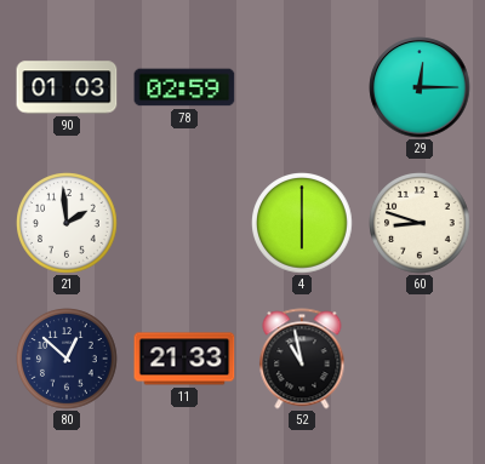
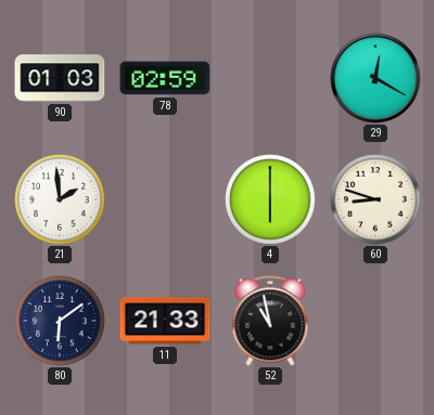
29: 12:15 -> 12:20 (375, 78)
80: 12:52 -> 6:09 (60, 321)
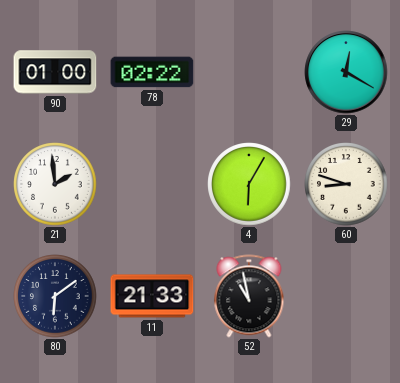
90: 01:03 -> 01:00 (55, 72)
78: 02:59 -> 02:22 (152, 72)
4: 6:00 -> 6:05 (249, 184)
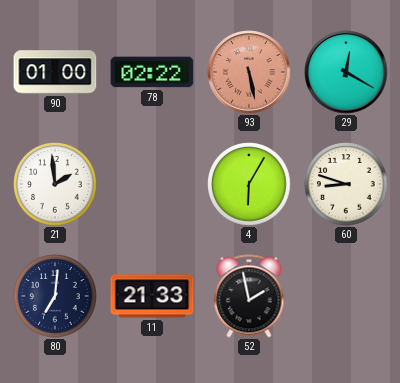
93: none -> 5:28 (249, 72)
80: 6:09 -> 7:01 (55, 296)
52: 10:58 -> 1:58 (249, 296)
